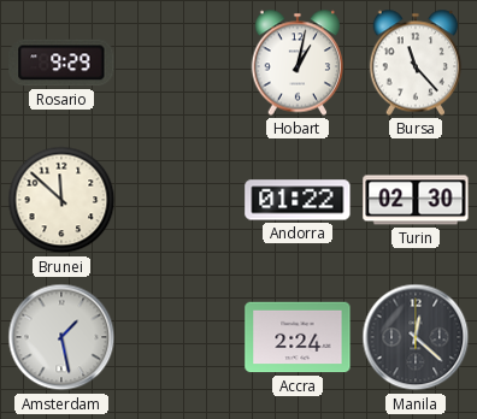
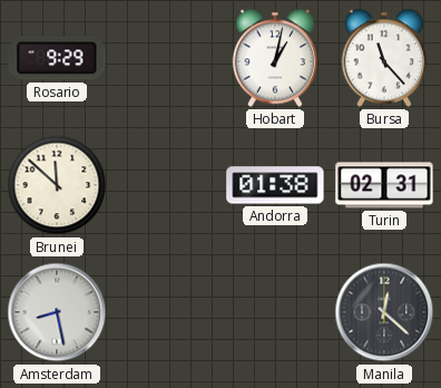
Andorra: 01:22 -> 01:38 (275, 185)
Turin: 02:30 -> 02:31 (384, 185)
Amsterdam: 1:28 -> 8:28 (57, 312)
Accra: 2:24 -> none (298, 337)
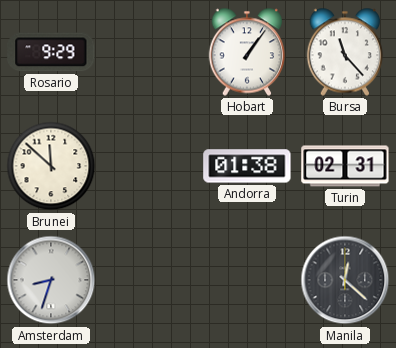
Hobart: 1:02 -> 1:06 (247, 52)
Amsterdam: 8:28 -> 8:33 (51, 280)
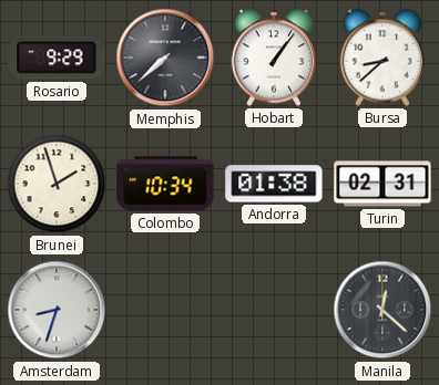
Memphis: none -> 7:38 (165, 58)
Bursa: 11:23 -> 8:38 (382, 58)
Brunei: 11:52 -> 1:57 (57, 184)
Colombo: none -> 10:34 (165, 184)
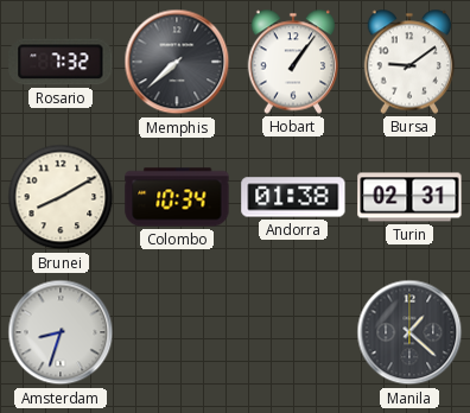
Rosario: 9:29 -> 7:32 (61, 62)
Bursa: 8:38 -> 9:09 (409, 62)
Brunei: 1:57 -> 8:10 (61, 197)
Manila: 12:22 -> 1:22 (409, 332)
